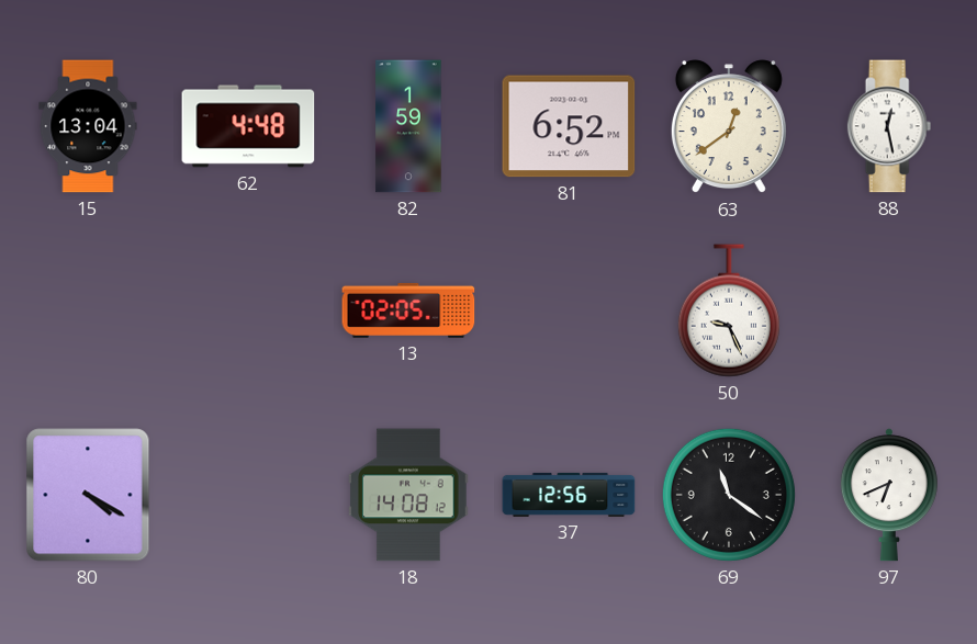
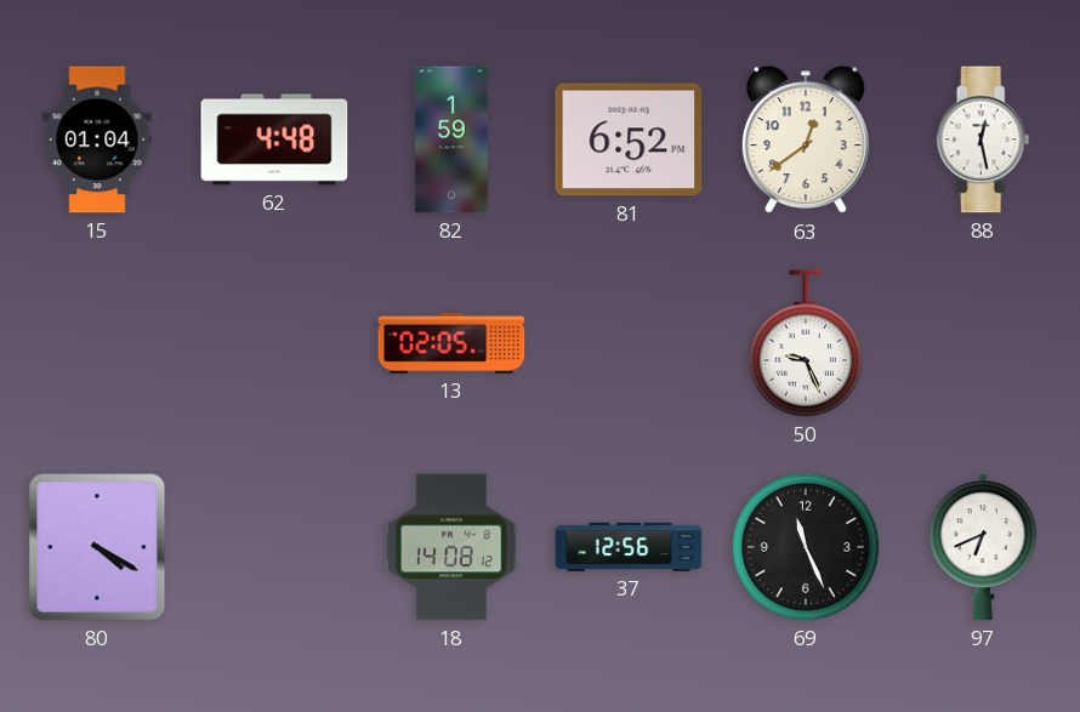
15: 13:04 -> 01:04 (97, 139)
69: 11:21 -> 11:26 (806, 547)
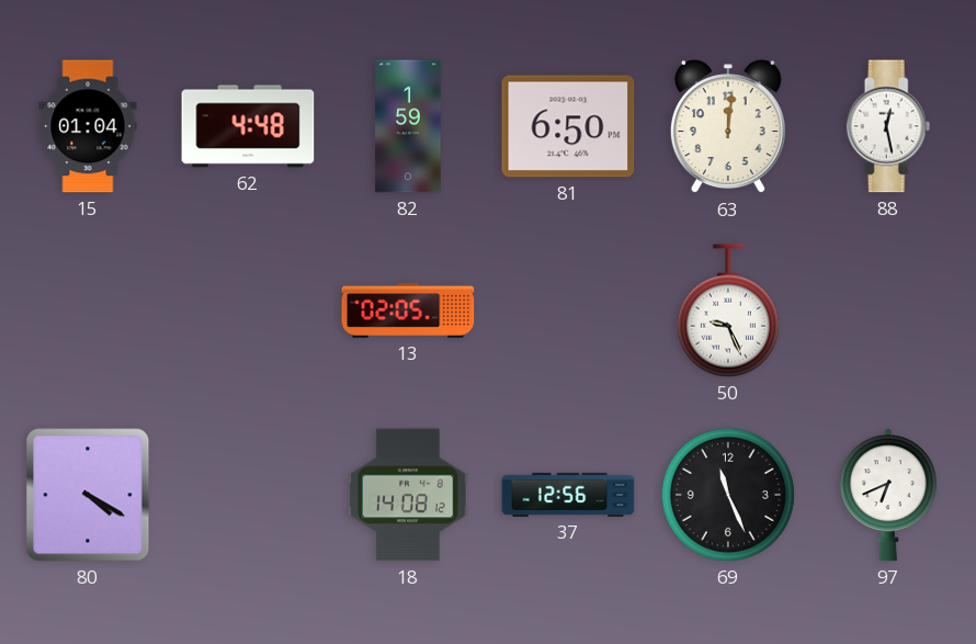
81: 6:52 -> 6:50 (568, 126)
63: 12:39 -> 12:01 (728, 127)
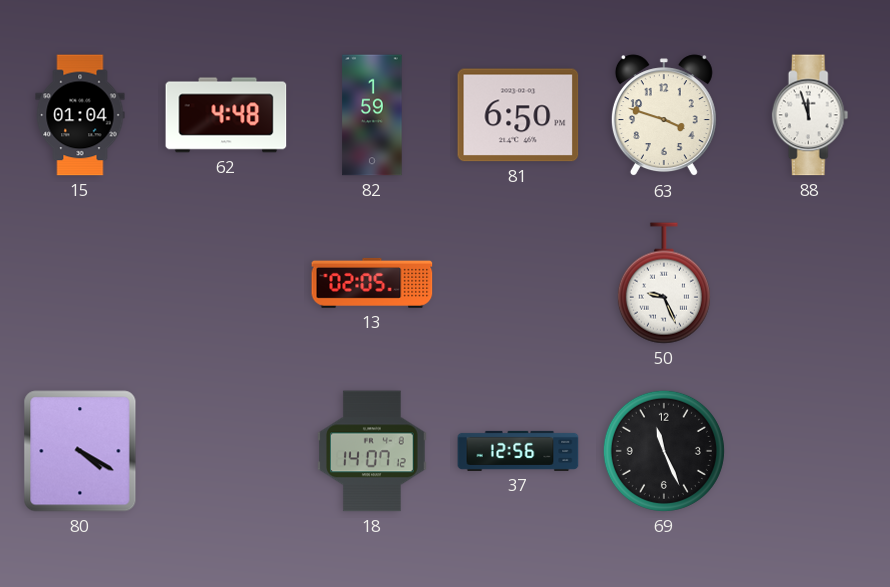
63: 12:01 -> 3:48 (664, 116)
88: 12:28 -> 11:57 (810, 115)
18: 14:08 -> 14:07 (372, 451)
97: 6:41 -> none (888, 495)
